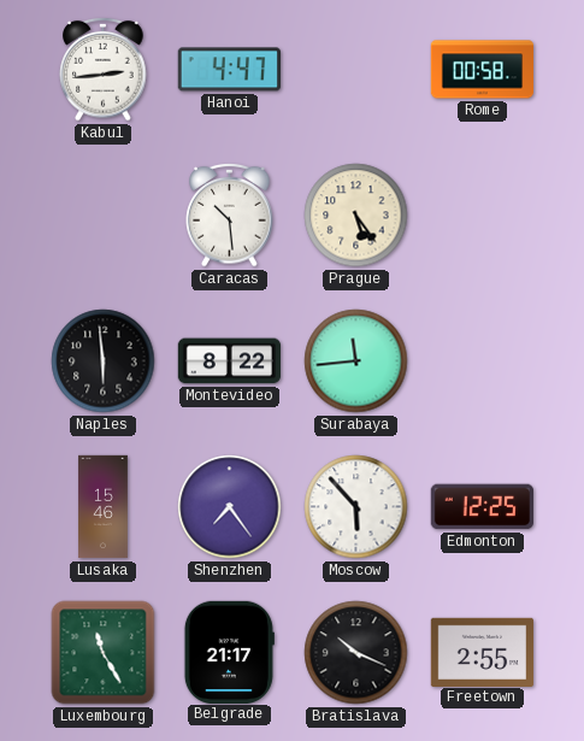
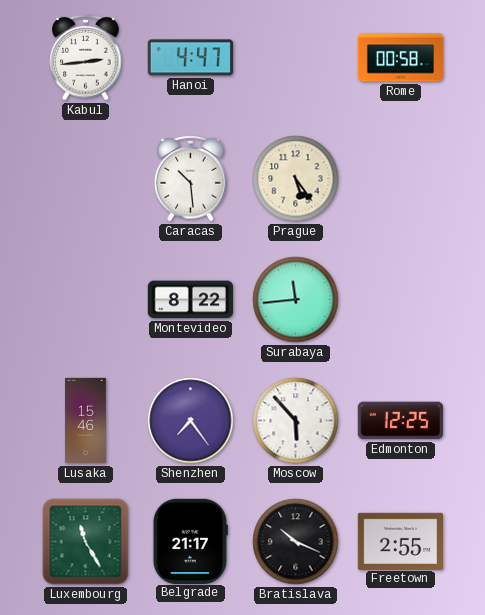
Naples: 5:59 -> none (104, 361)
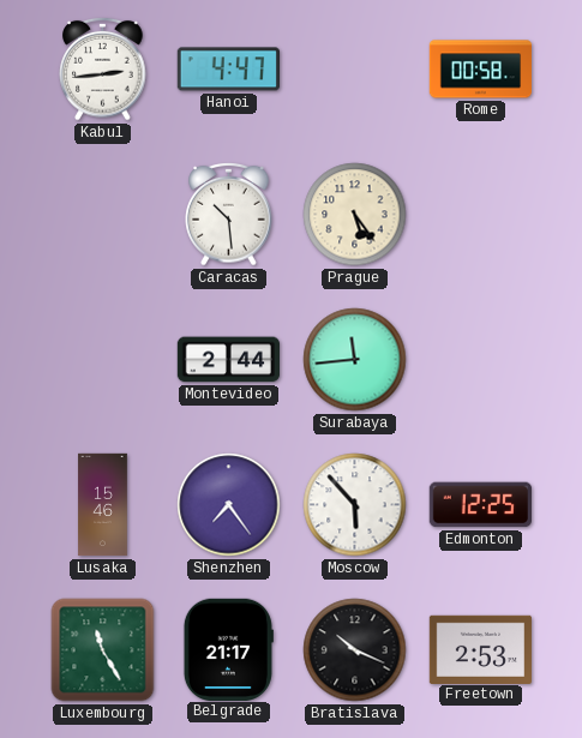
Montevideo: 8:22 -> 2:44 (228, 360)
Freetown: 2:55 -> 2:53 (480, 649)
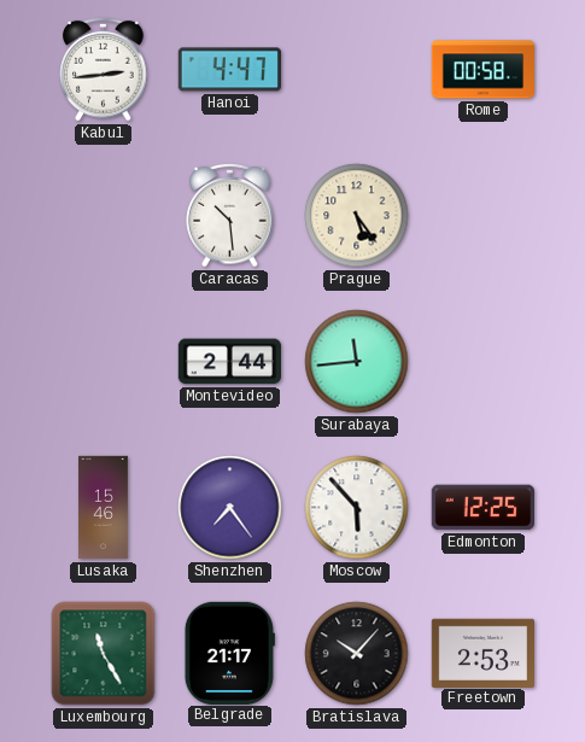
Bratislava: 10:19 -> 10:07 (357, 654)
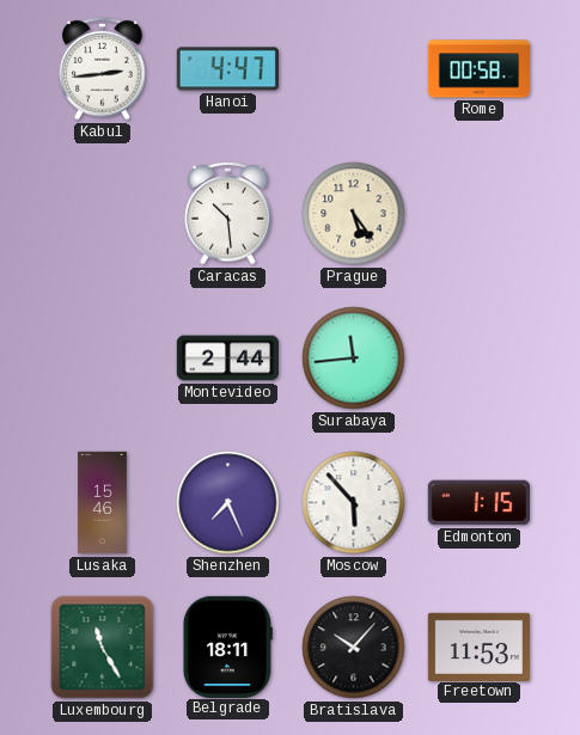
Shenzhen: 7:24 -> 7:26 (228, 503)
Edmonton: 12:25 -> 1:15 (478, 503)
Belgrade: 21:17 -> 18:11 (227, 647)
Freetown: 2:53 -> 11:53 (478, 647)
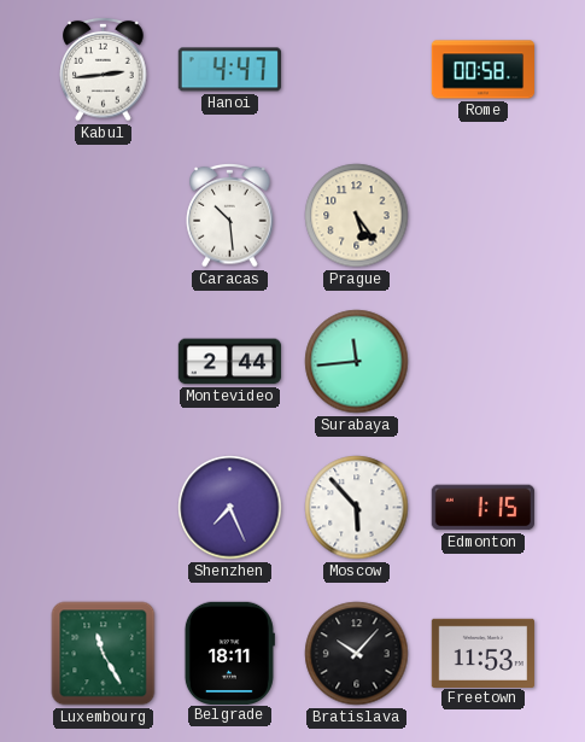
Lusaka: 15:46 -> none (103, 503)
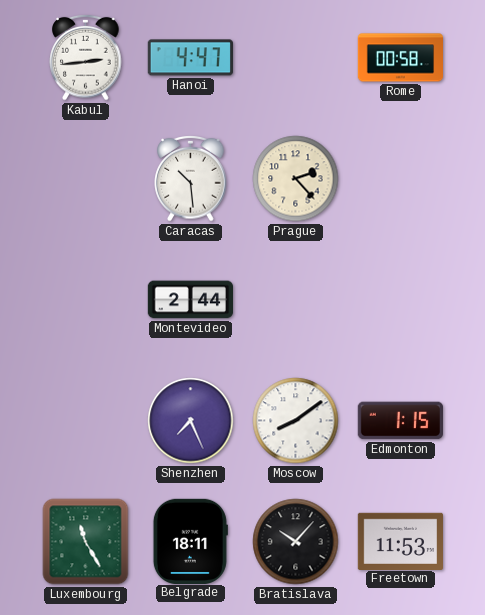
Prague: 5:24 -> 2:23 (296, 179)
Surabaya: 11:44 -> none (357, 362)
Moscow: 5:53 -> 8:09 (296, 421)
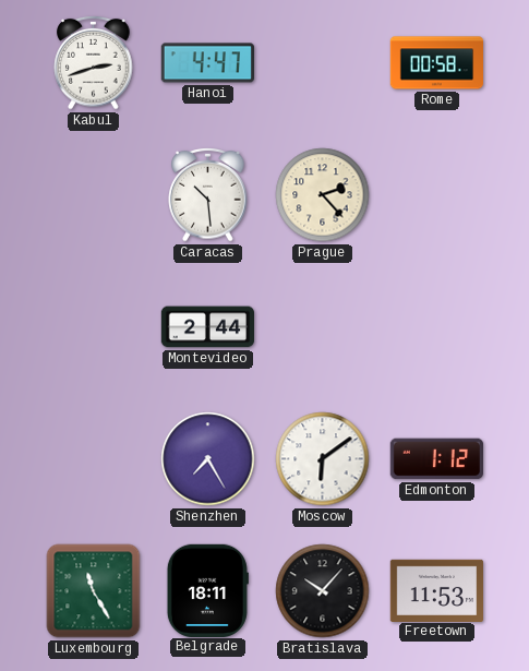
Kabul: 2:44 -> 2:42 (94, 62)
Shenzhen: 7:26 -> 7:25 (208, 459)
Moscow: 8:09 -> 6:09 (323, 459)
Edmonton: 1:15 -> 1:12 (436, 459)
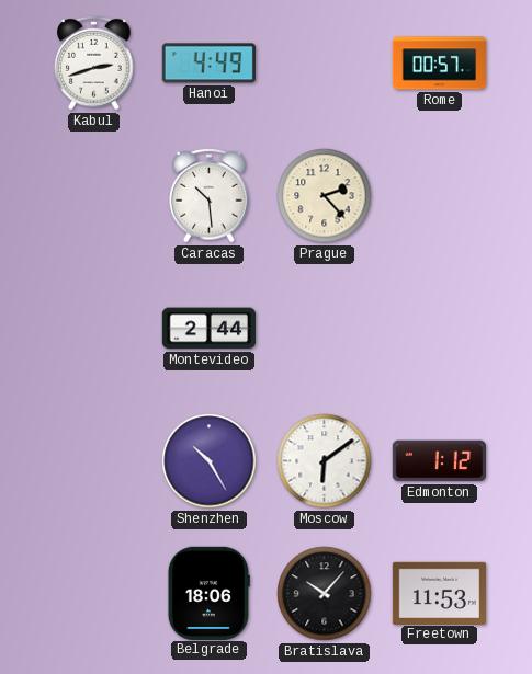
Hanoi: 4:47 -> 4:49 (208, 64)
Rome: 00:58 -> 00:57 (439, 64)
Shenzhen: 7:25 -> 10:25 (210, 461)
Luxembourg: 11:25 -> none (94, 591)
Belgrade: 18:11 -> 18:06 (208, 593)
